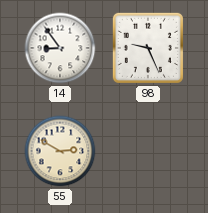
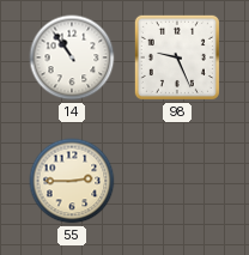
14: 8:54 -> 10:54 (72, 57)
55: 2:50 -> 2:45 (72, 181)
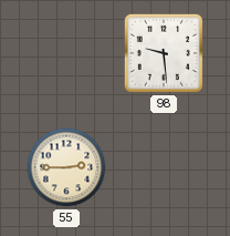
14: 10:54 -> none (72, 57)
98: 9:26 -> 9:29 (164, 53)
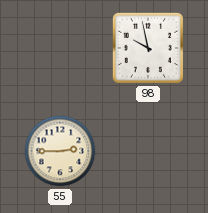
98: 9:29 -> 9:58 (148, 48)
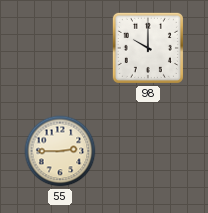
98: 9:58 -> 10:00 (148, 48)
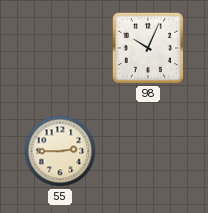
98: 10:00 -> 10:04 (148, 48)
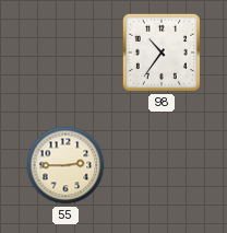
98: 10:04 -> 10:36 (162, 53)
